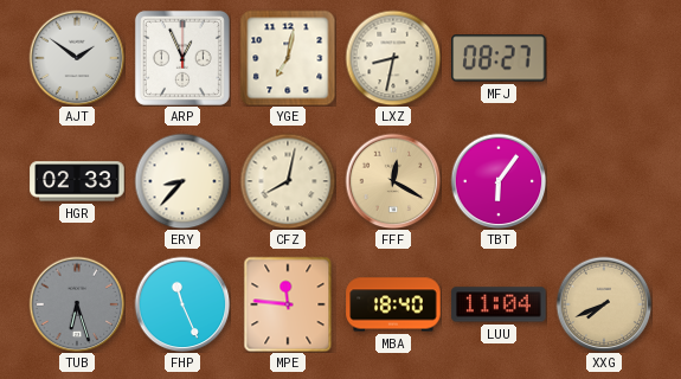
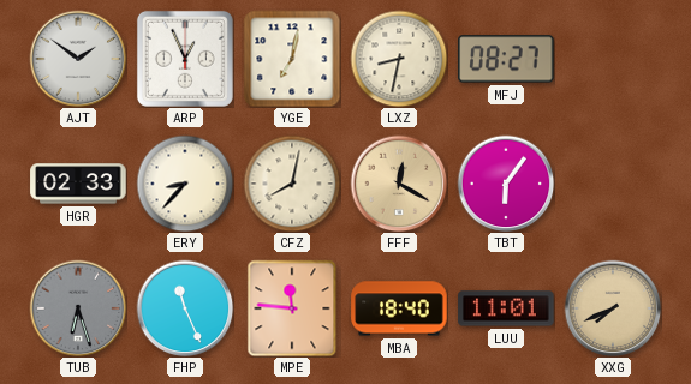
LUU: 11:04 -> 11:01 (506, 308)
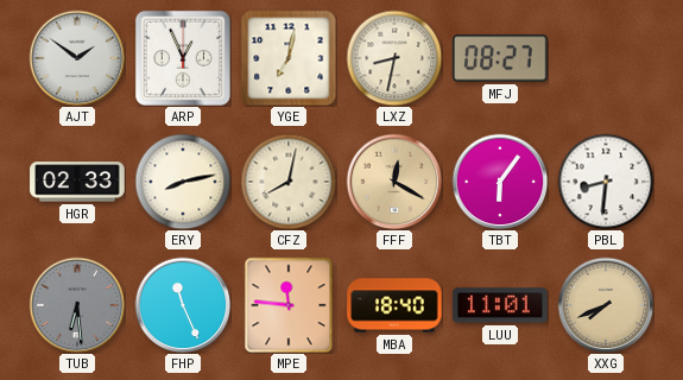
ERY: 8:37 -> 8:13 (183, 182)
PBL: none -> 8:31 (606, 182)
TUB: 6:27 -> 6:29 (77, 305)
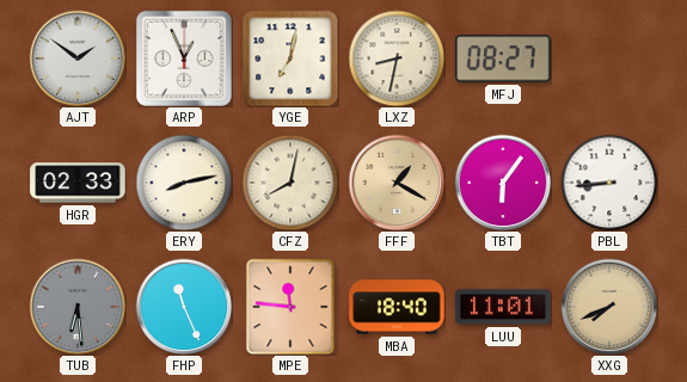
FFF: 12:20 -> 1:20 (397, 183)
PBL: 8:31 -> 8:44 (609, 183)
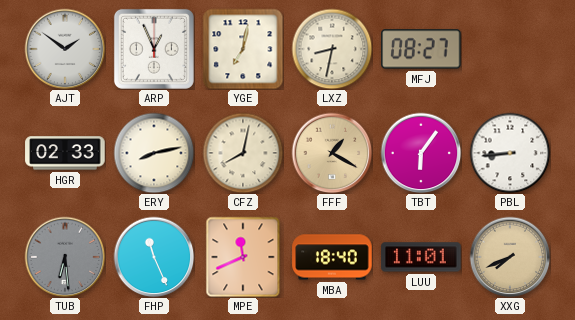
MPE: 11:46 -> 11:41 (243, 257)
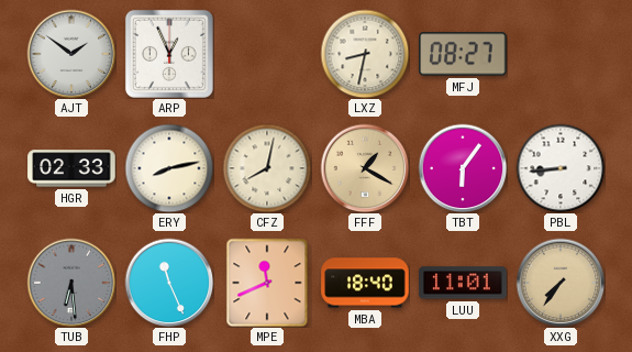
YGE: 7:02 -> none (243, 49)
XXG: 7:41 -> 7:36 (561, 283)
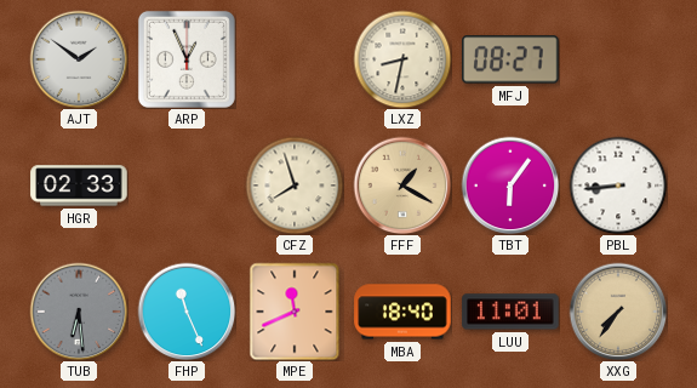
ERY: 8:13 -> none (169, 168)
CFZ: 8:02 -> 7:57 (295, 186)
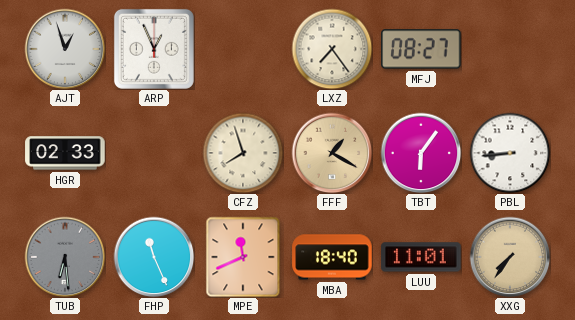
AJT: 1:51 -> 12:57 (65, 49)
LXZ: 8:32 -> 7:24 (332, 49)
